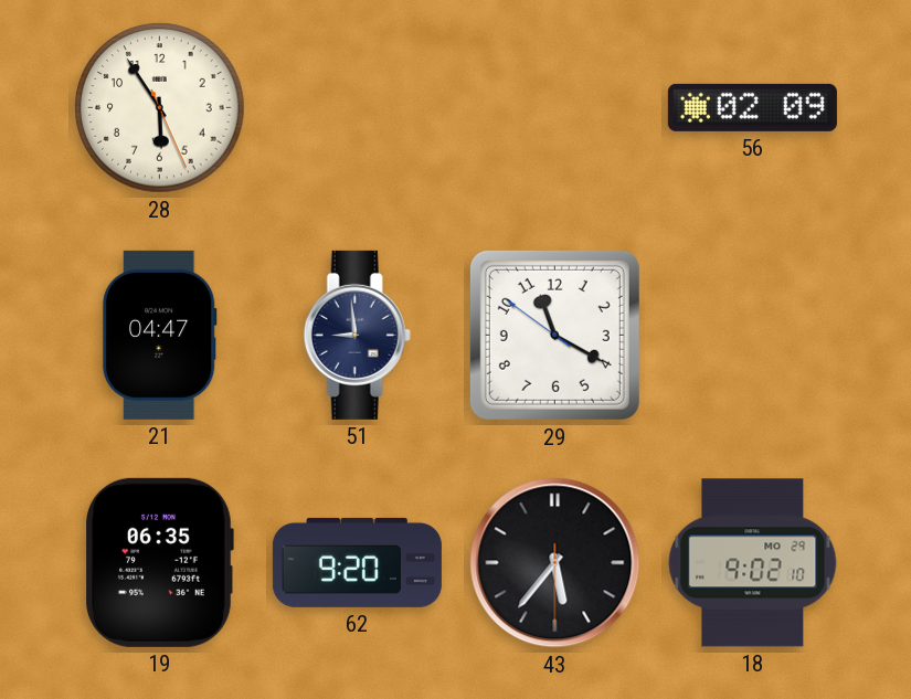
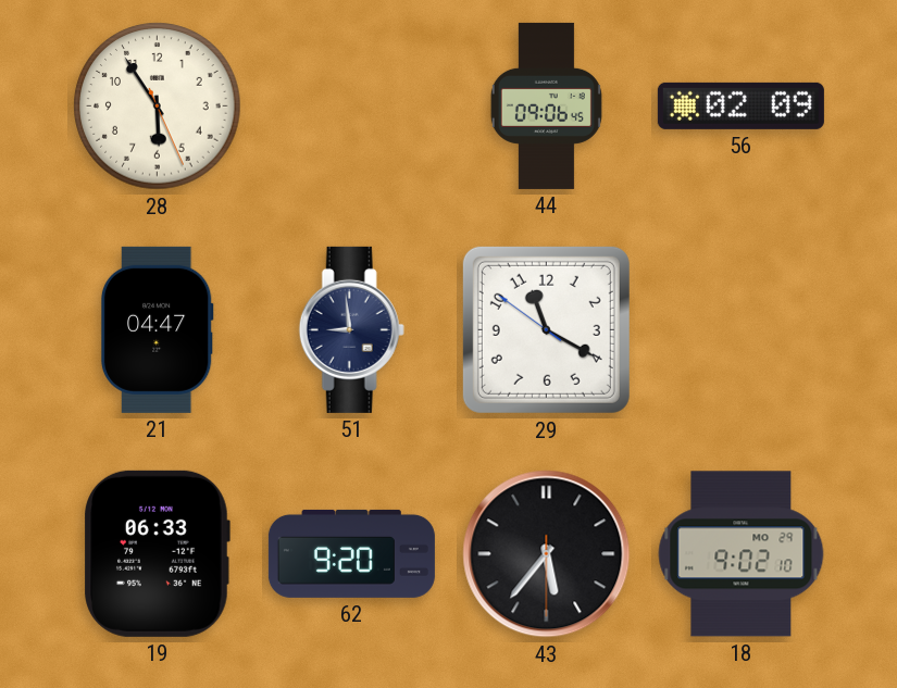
44: none -> 09:06 (546, 105)
19: 06:35 -> 06:33 (157, 553)
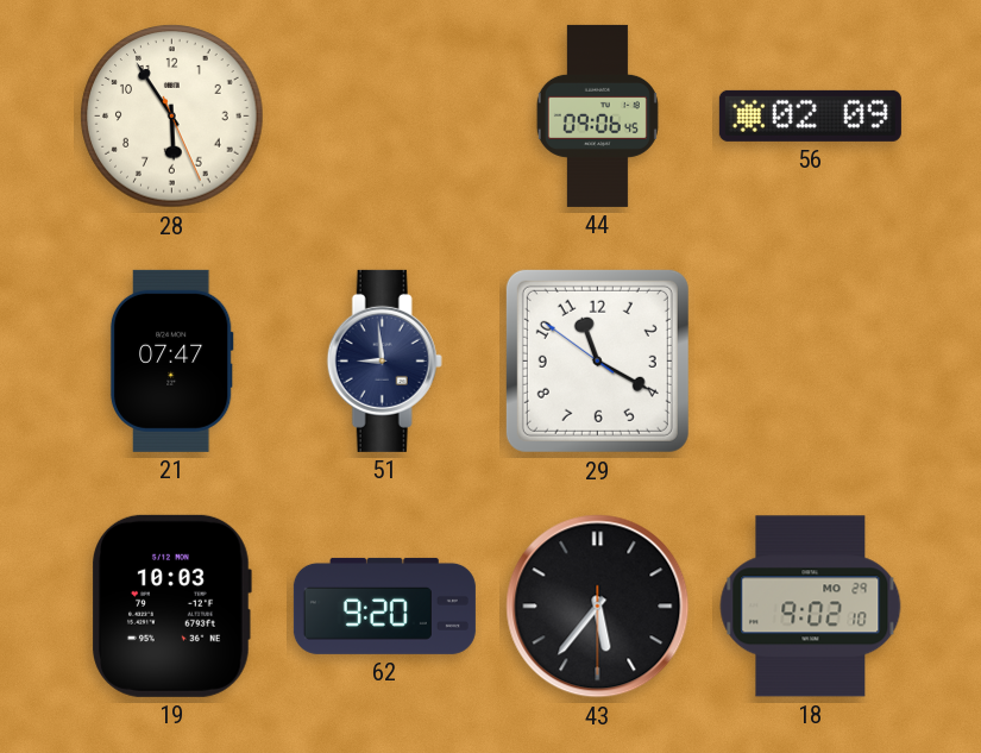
21: 04:47 -> 07:47 (171, 360)
19: 06:33 -> 10:03 (171, 605)
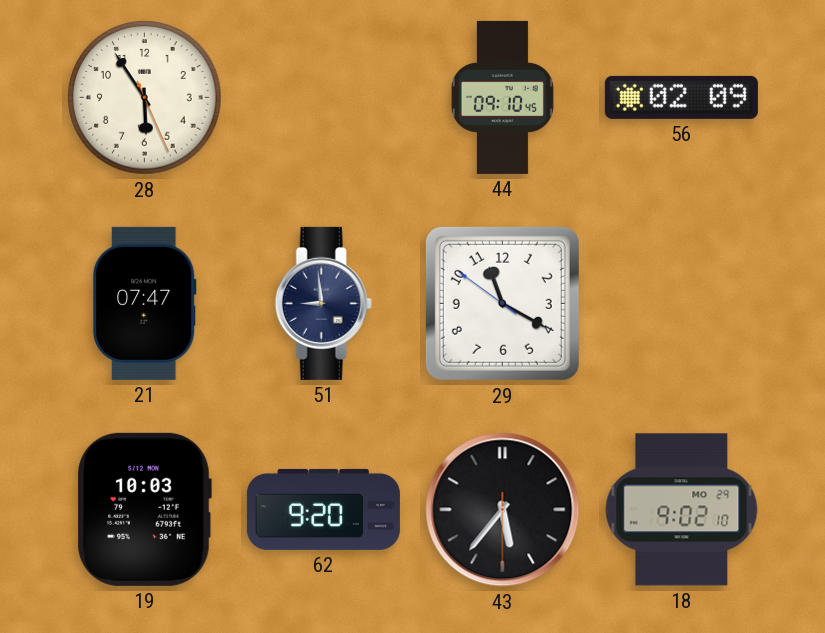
44: 09:06 -> 09:10 (502, 97)
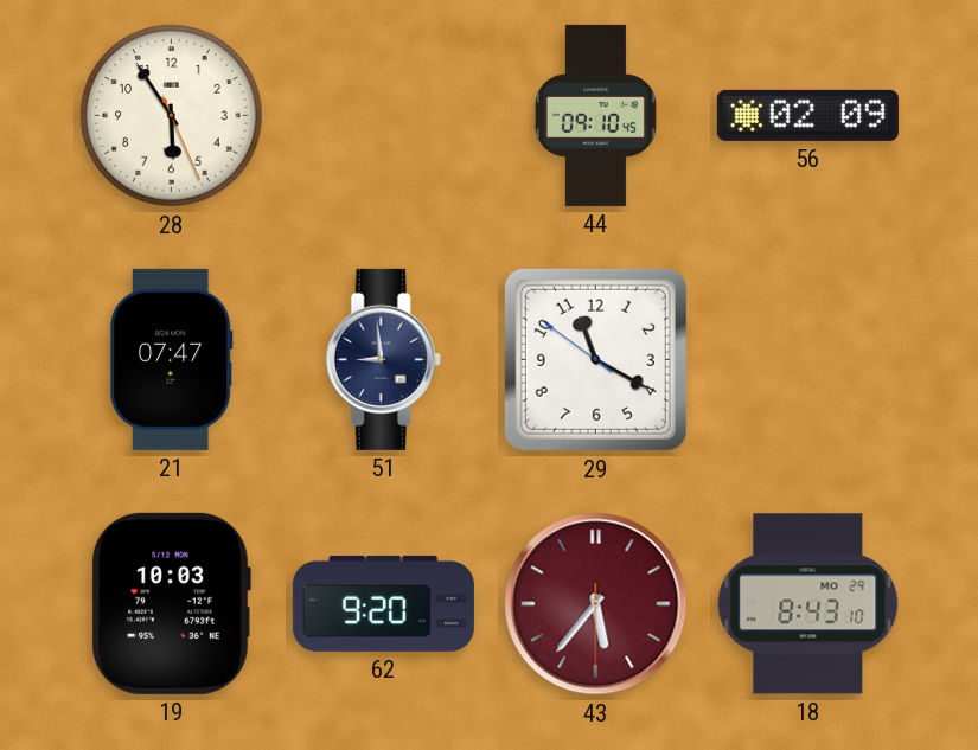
43 dial: black -> burgundy (596, 604)
18: 9:02 -> 8:43 (808, 604)
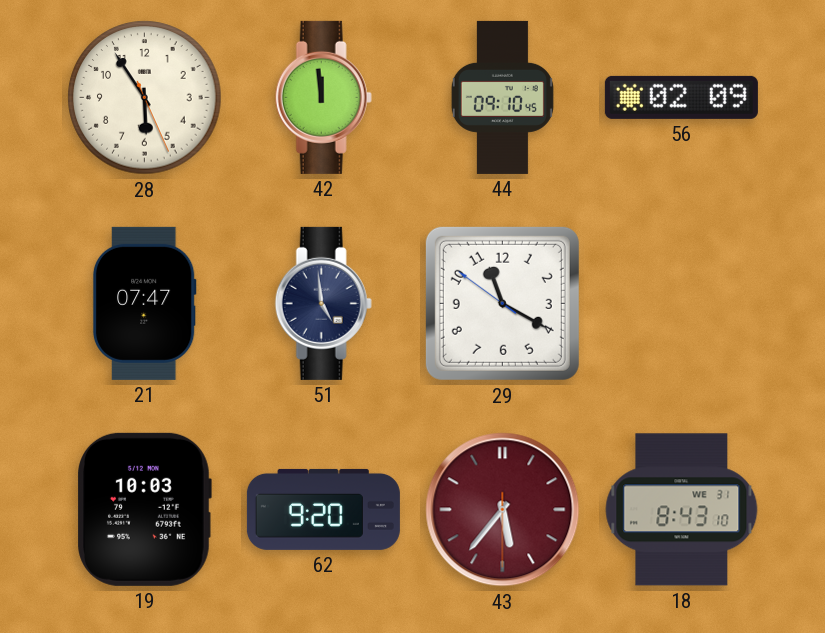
42: none -> 11:59 (323, 97)
51: 8:59 -> 4:59 (323, 303)
18 date: MO 29 -> WE 31 (682, 510)
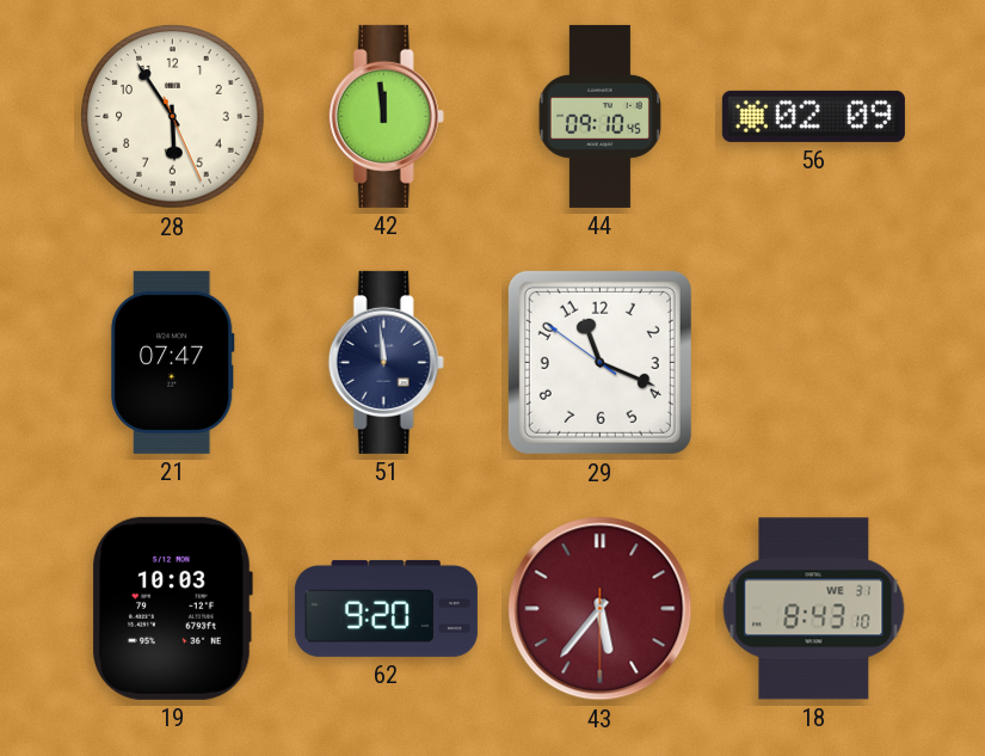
51: 4:59 -> 11:59 (386, 362)
29: 11:19 -> 11:18 (599, 362)
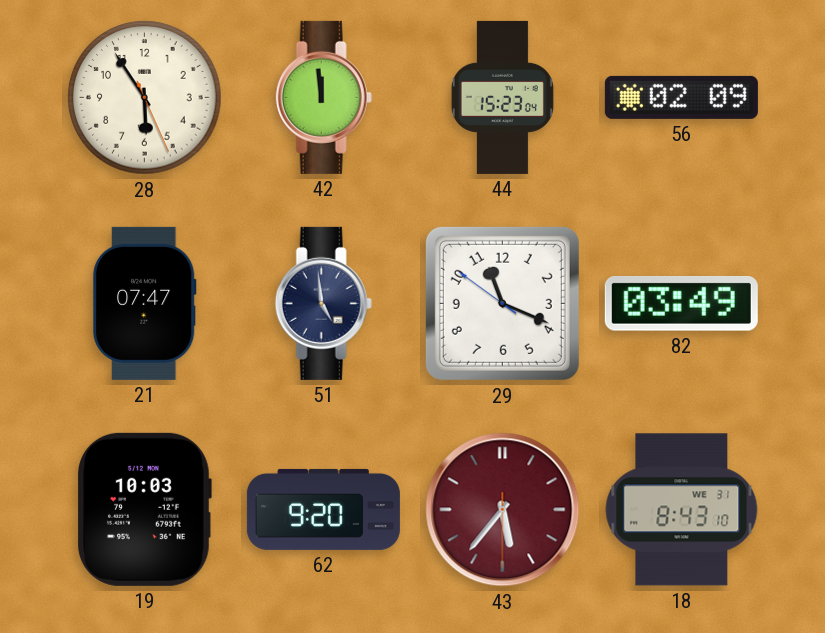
44: 09:10 -> 15:23 (502, 97)
51: 11:59 -> 4:59 (323, 303)
82: none -> 03:49 (681, 304)
